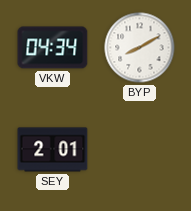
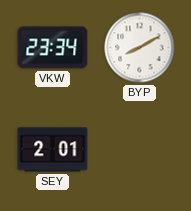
VKW: 04:34 -> 23:34 (53, 48)
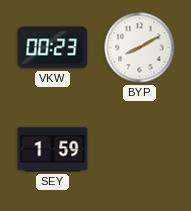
VKW: 23:34 -> 00:23 (53, 48)
SEY: 2:01 -> 1:59 (53, 150)
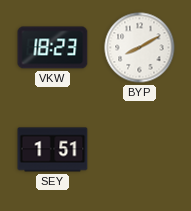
VKW: 00:23 -> 18:23 (53, 48)
SEY: 1:59 -> 1:51 (53, 150)
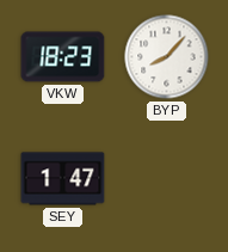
BYP: 8:10 -> 8:07 (167, 57)
SEY: 1:51 -> 1:47 (63, 179)
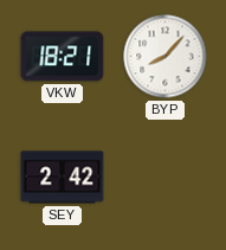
VKW: 18:23 -> 18:21 (63, 57)
SEY: 1:47 -> 2:42 (63, 178)
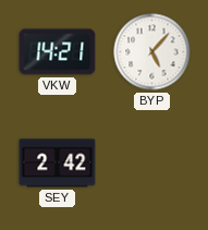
VKW: 18:21 -> 14:21 (58, 52)
BYP: 8:07 -> 5:07 (152, 52)
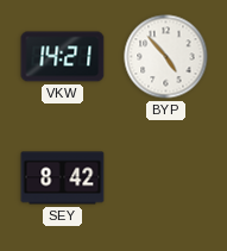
BYP: 5:07 -> 4:53 (166, 57)
SEY: 2:42 -> 8:42 (63, 178)
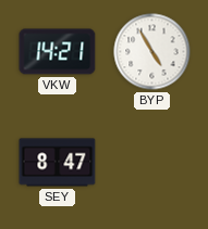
BYP: 4:53 -> 4:55 (152, 52)
SEY: 8:42 -> 8:47 (58, 163)
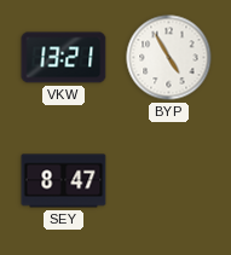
VKW: 14:21 -> 13:21 (64, 58)
